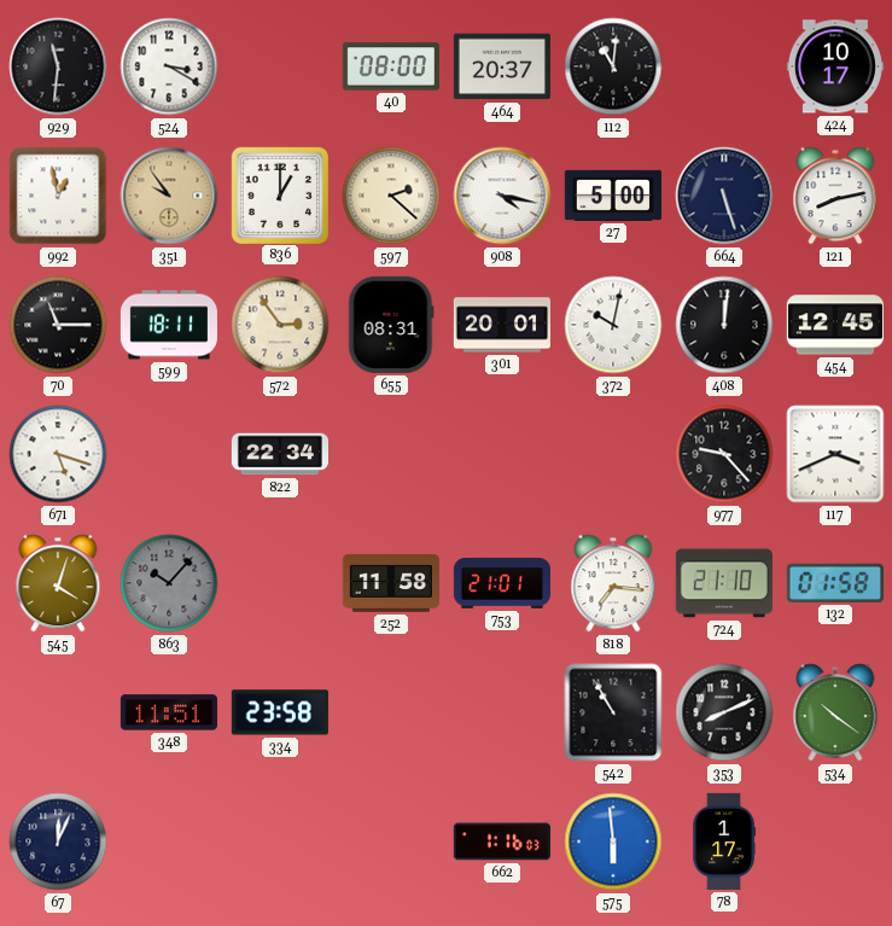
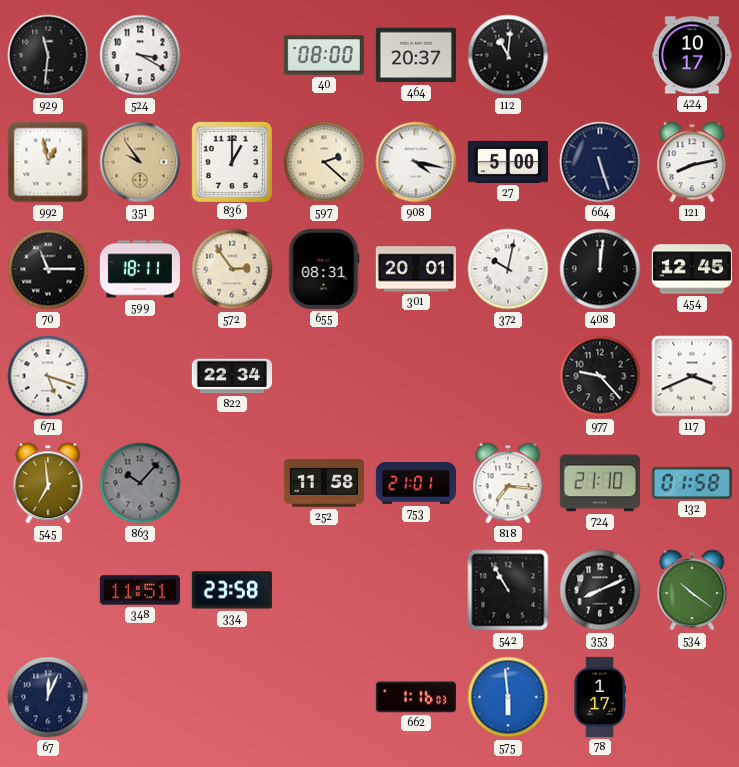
545: 4:03 -> 6:59 (48, 483)
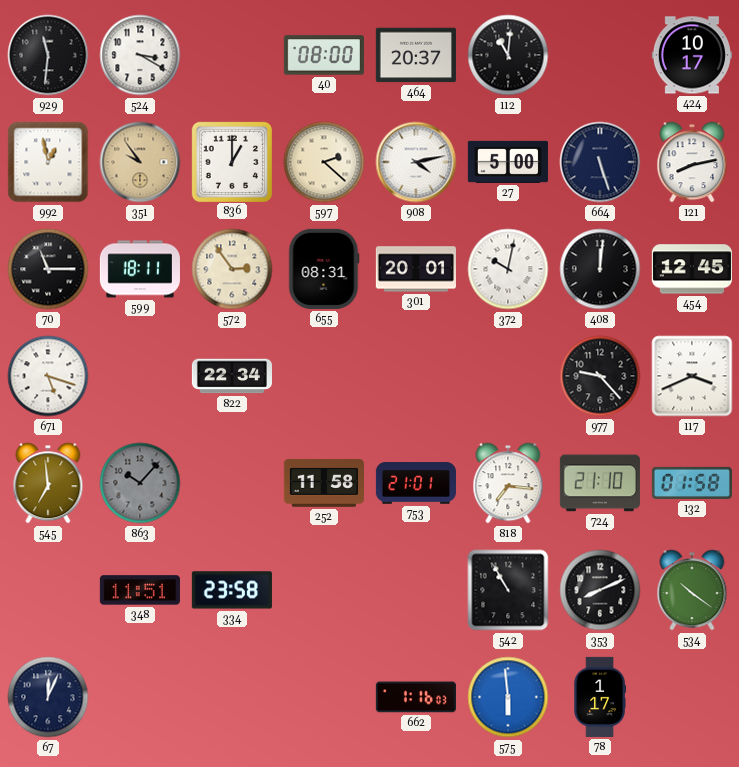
908: 4:17 -> 4:13 (416, 162)
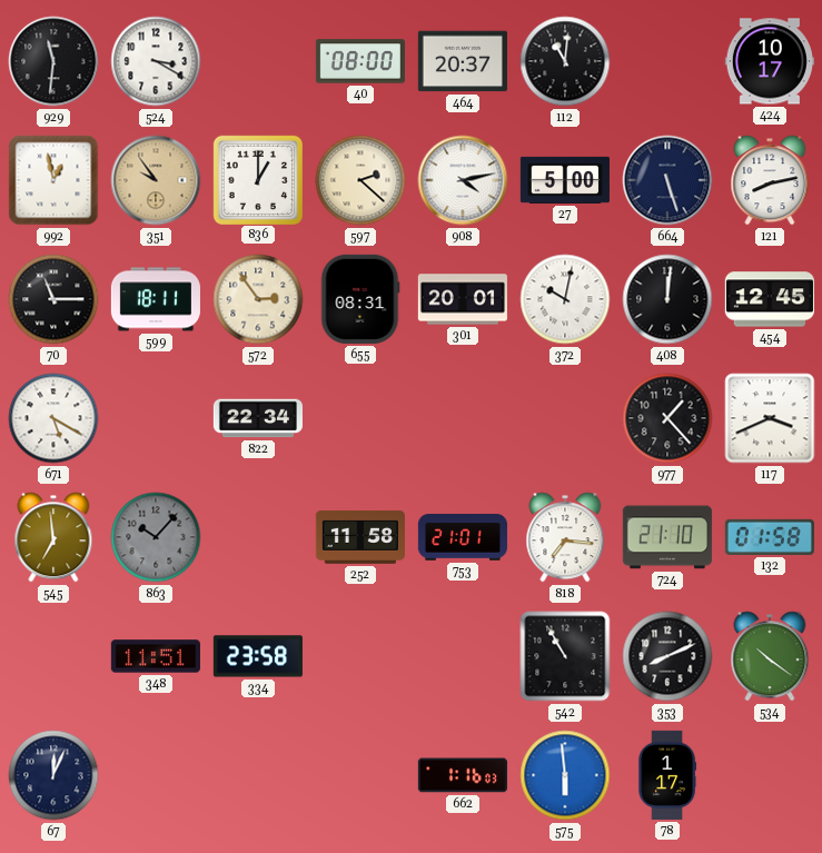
671: 5:18 -> 5:20 (53, 418)
977: 9:23 -> 1:23 (667, 418)
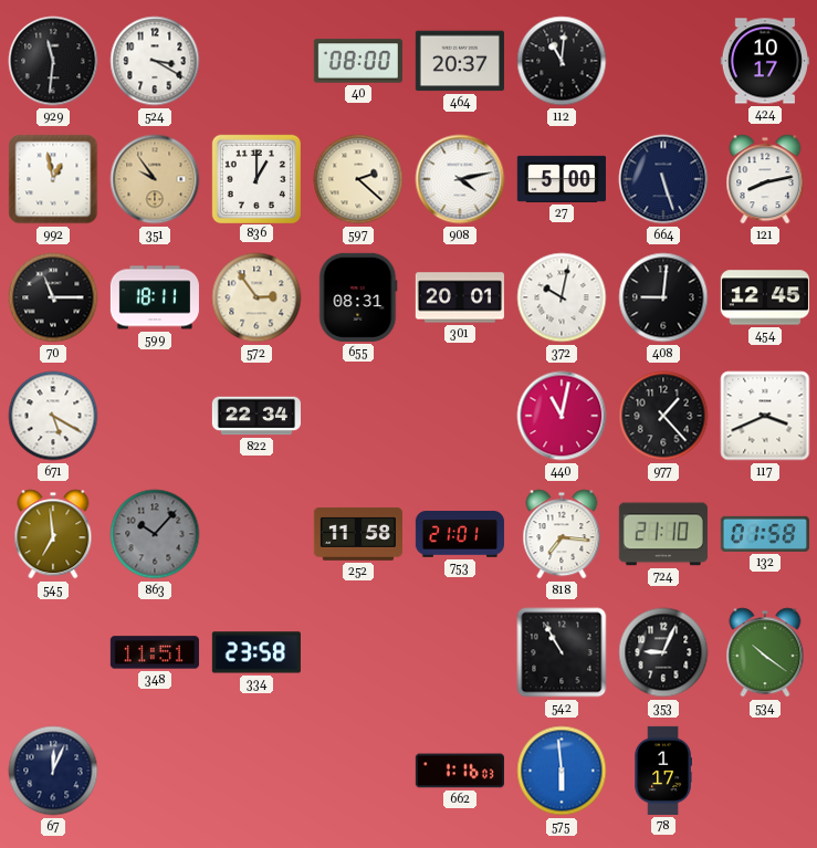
408: 12:01 -> 9:01 (663, 297)
440: none -> 11:02 (562, 416)
353: 8:11 -> 9:04 (663, 652)
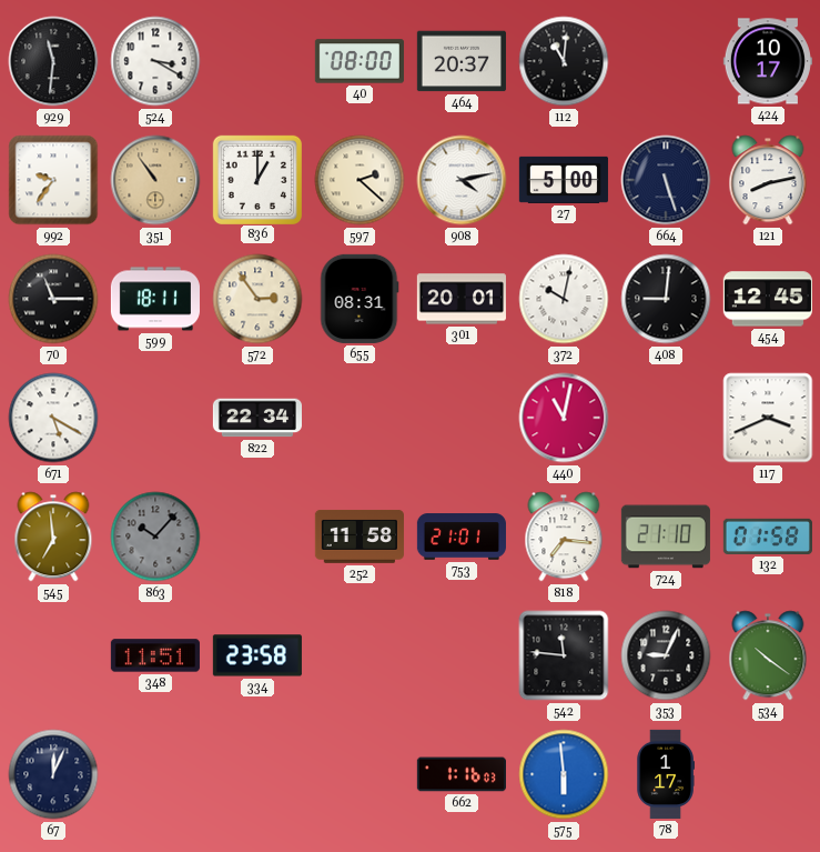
992: 12:58 -> 9:36 (53, 180)
351: 9:54 -> 10:54 (155, 180)
977: 1:23 -> none (663, 416)
542: 10:55 -> 11:46 (564, 655)
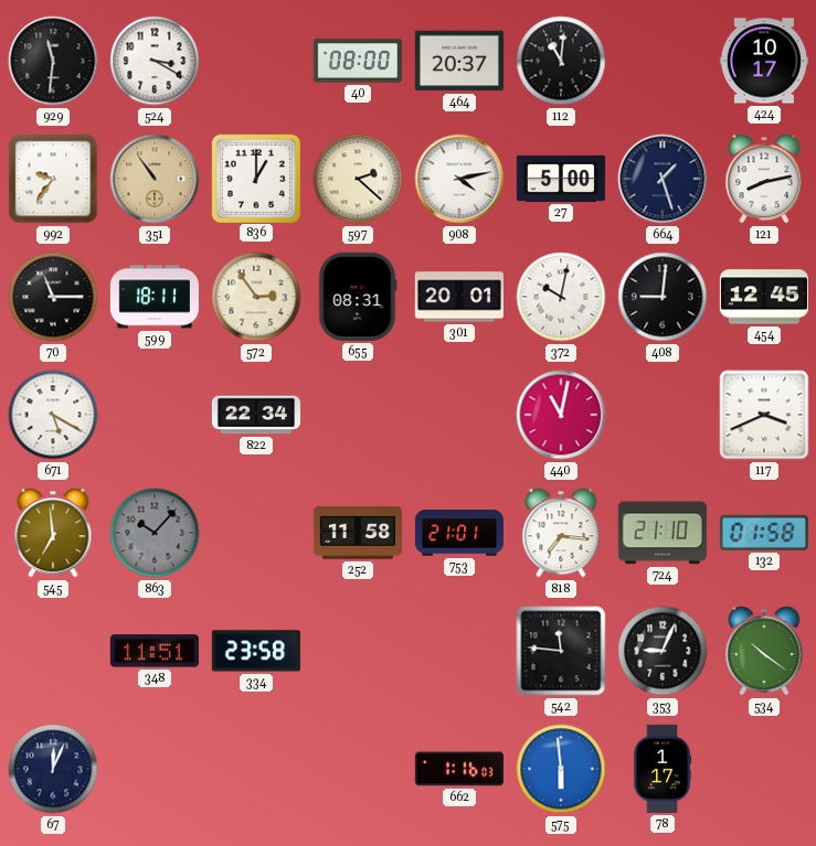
664: 5:27 -> 1:27 (663, 179)
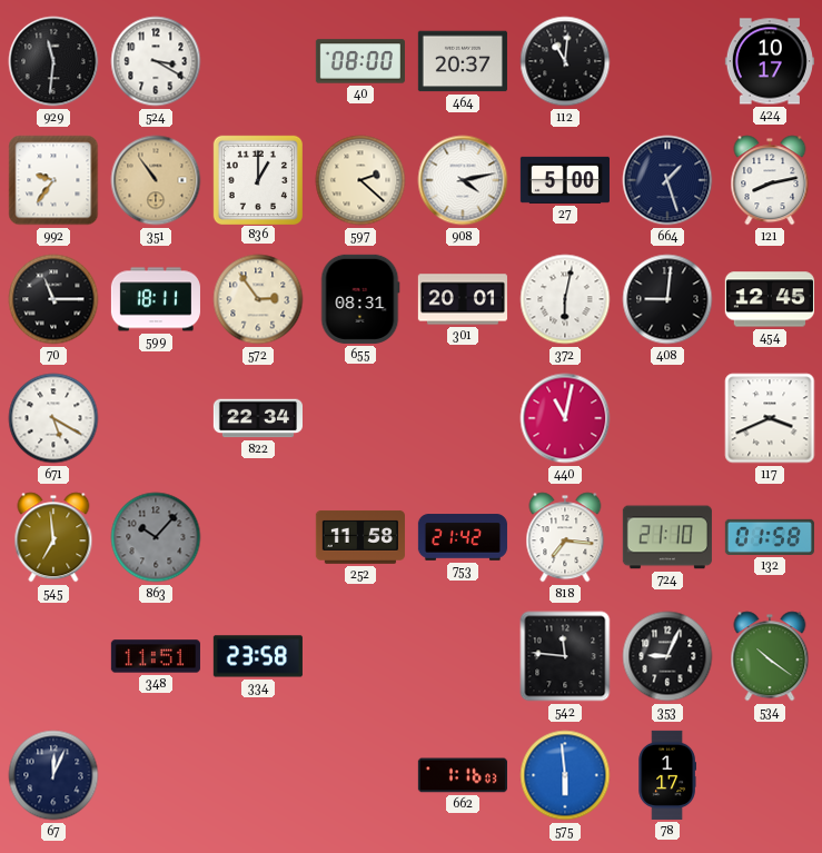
372: 10:02 -> 6:02 (565, 299)
753: 21:01 -> 21:42 (463, 537)
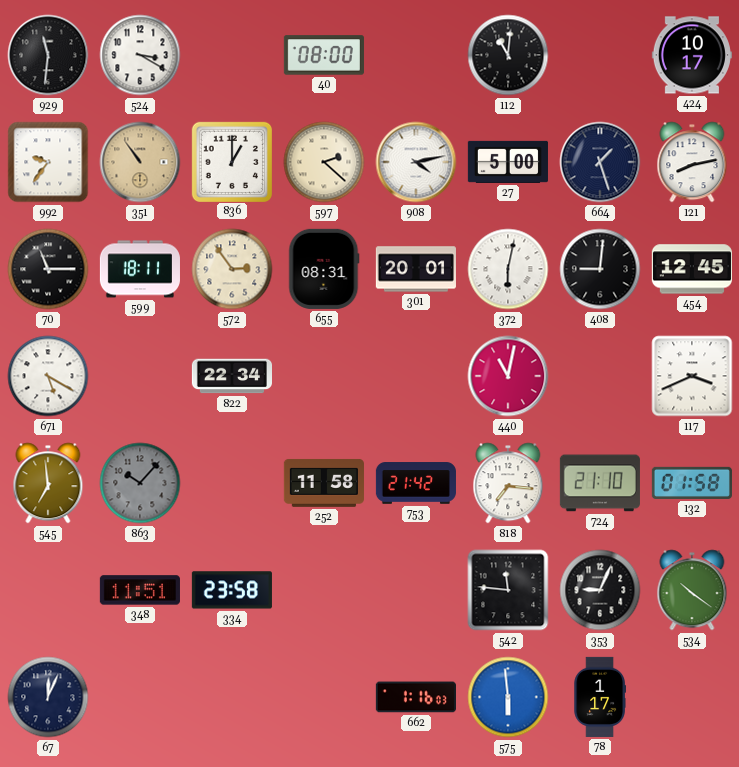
464: 20:37 -> none (463, 61)
